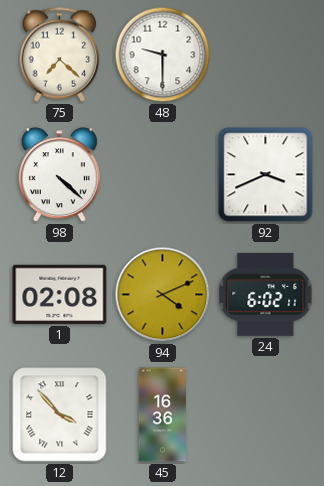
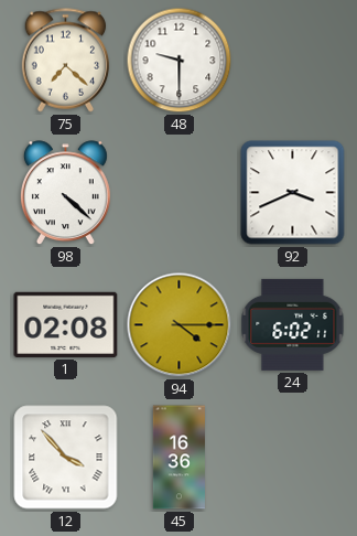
94: 4:11 -> 4:15 (180, 325)
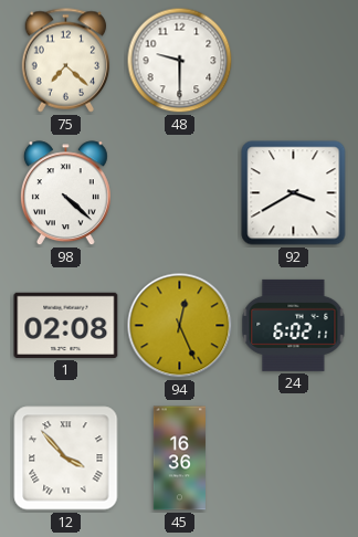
92: 3:41 -> 3:40 (294, 193)
94: 4:15 -> 12:26 (180, 326)
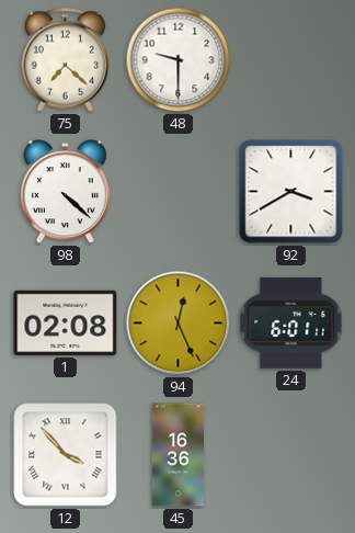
24: 6:02 -> 6:01 (291, 322)
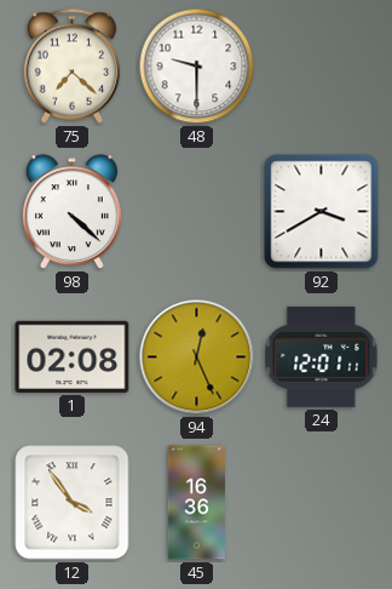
24: 6:01 -> 12:01 (322, 356)
12: 3:53 -> 3:54 (73, 503)
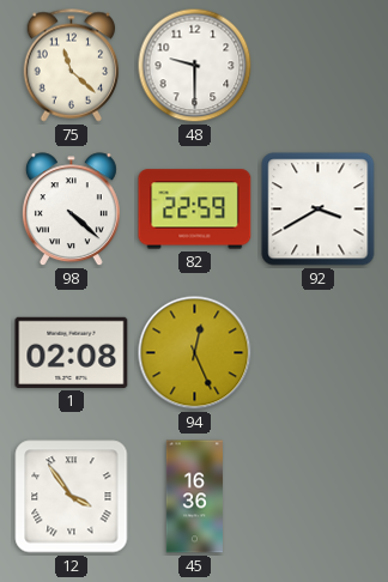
75: 7:22 -> 11:22 (72, 66)
82: none -> 22:59 (195, 210)
24: 12:01 -> none (322, 356)
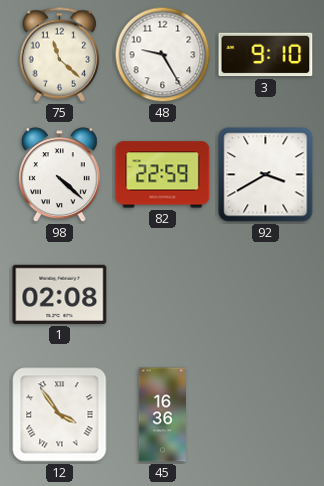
48: 9:30 -> 9:25 (163, 55)
3: none -> 9:10 (266, 55)
94: 12:26 -> none (195, 353)
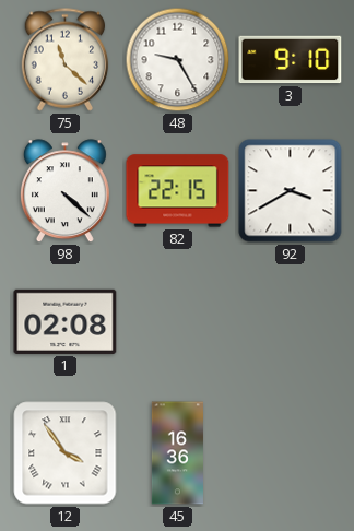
82: 22:59 -> 22:15 (178, 191)
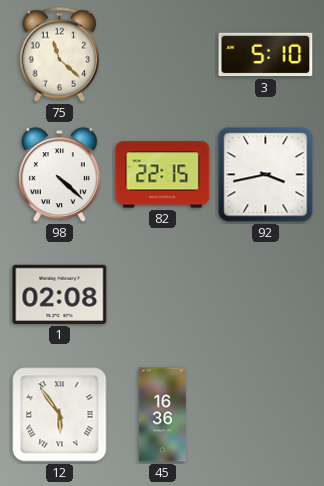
48: 9:25 -> none (178, 60)
3: 9:10 -> 5:10 (266, 55)
92: 3:40 -> 3:43 (266, 175)
12: 3:54 -> 5:54 (60, 415)
